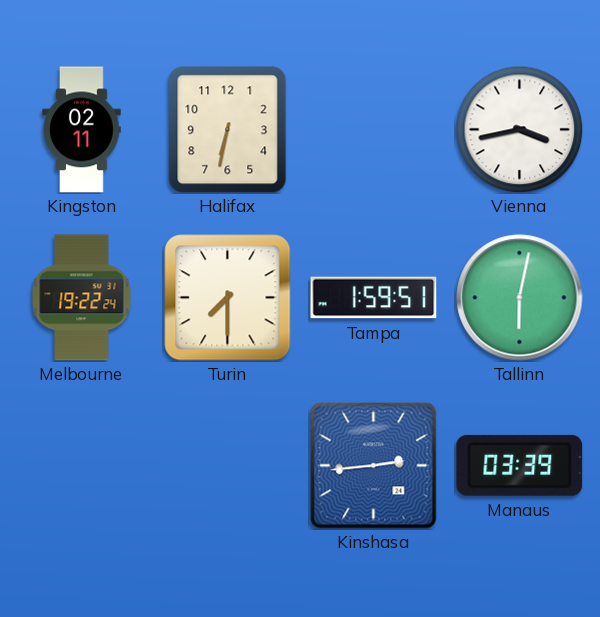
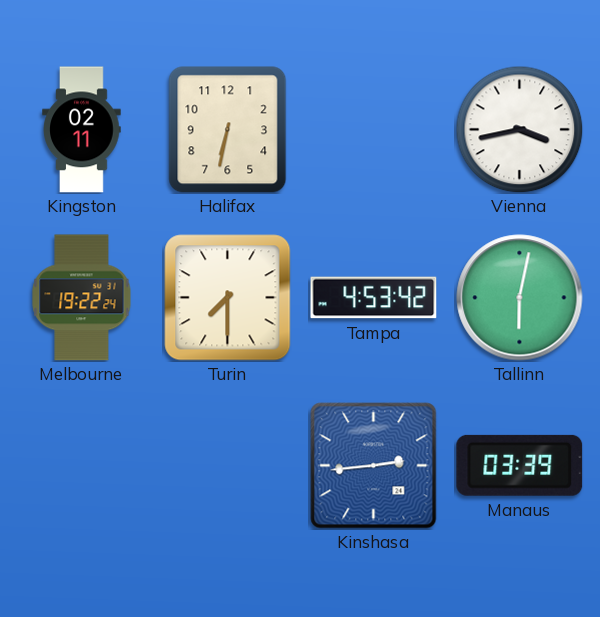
Tampa: 1:59 -> 4:53 (374, 298)
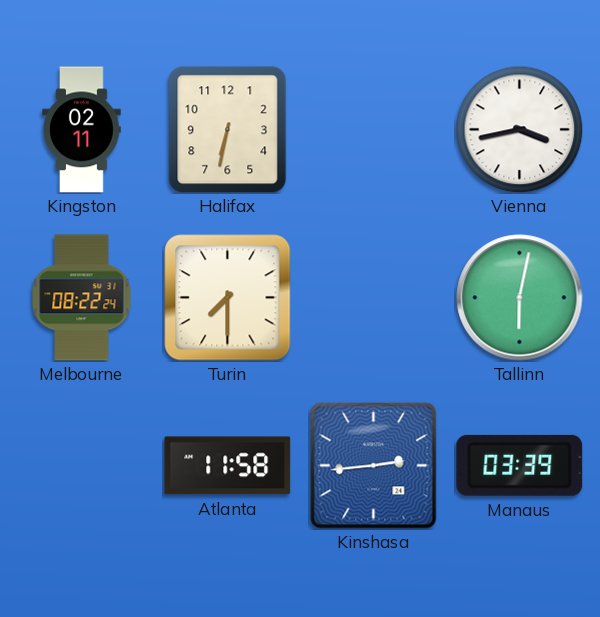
Melbourne: 19:22 -> 08:22 (82, 298)
Tampa: 4:53 -> none (374, 298)
Atlanta: none -> 11:58 (228, 466)
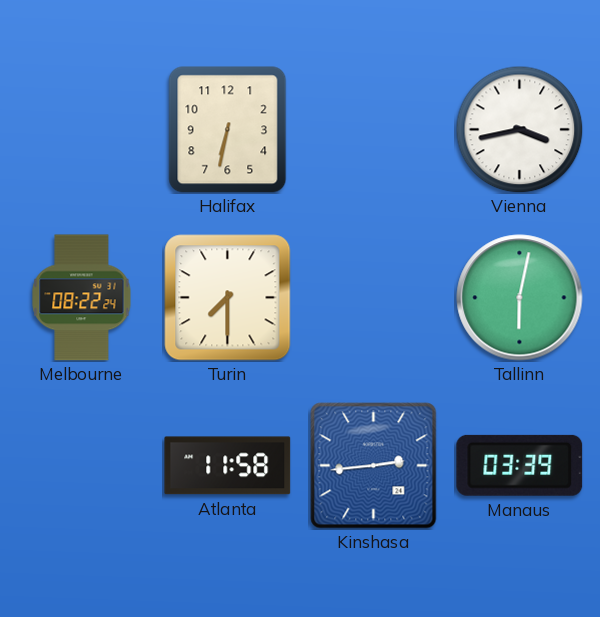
Kingston: 02:11 -> none (82, 130)
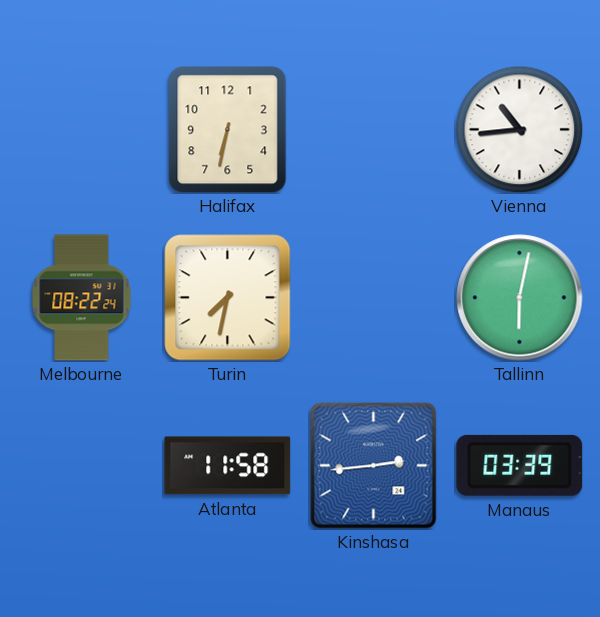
Vienna: 3:43 -> 10:44 (519, 129)
Turin: 7:30 -> 7:32 (228, 298)
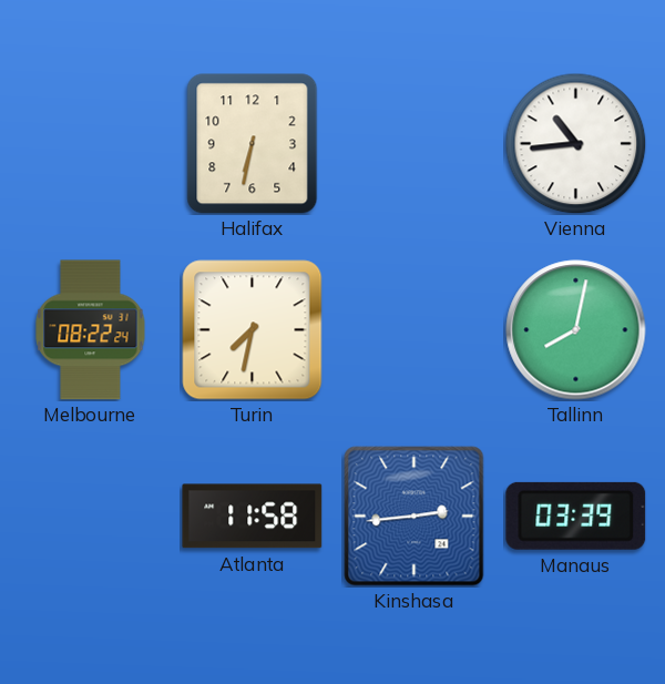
Tallinn: 6:02 -> 8:02 (576, 330)
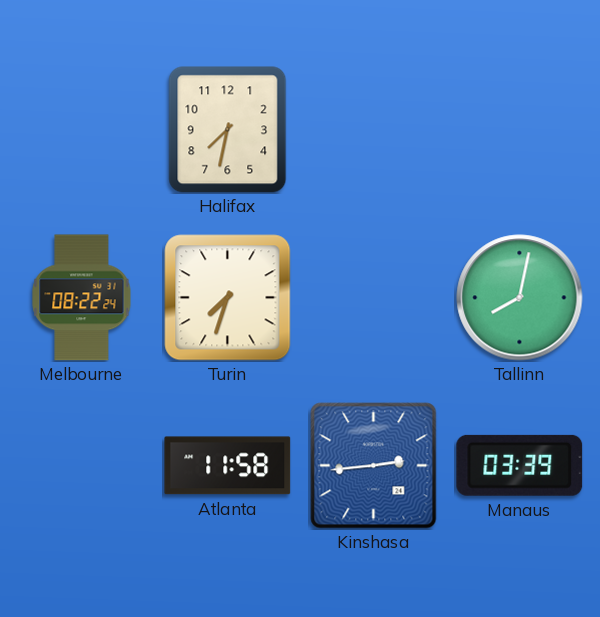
Halifax: 6:32 -> 7:32 (228, 130)
Vienna: 10:44 -> none (575, 143)
Turin: 7:32 -> 7:33 (228, 298)
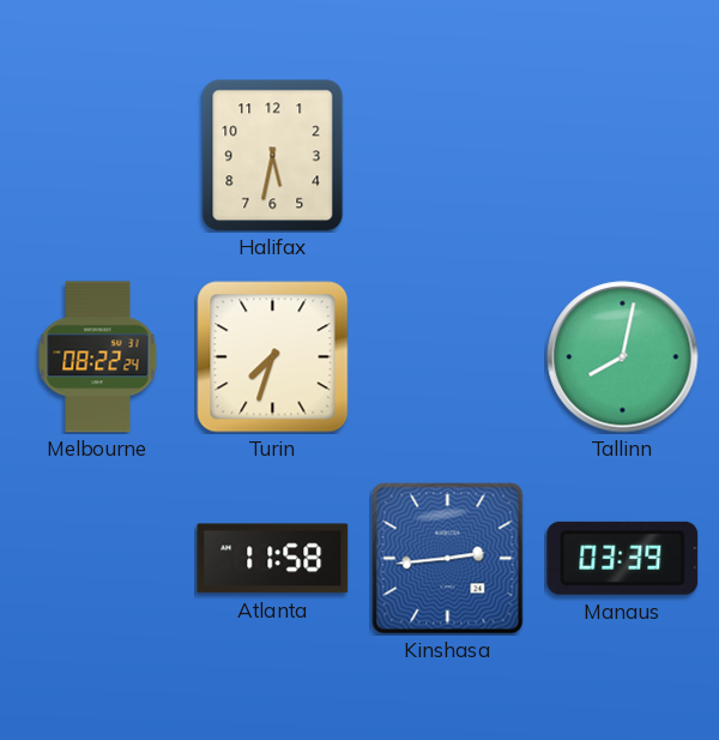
Halifax: 7:32 -> 5:32 (273, 156)
